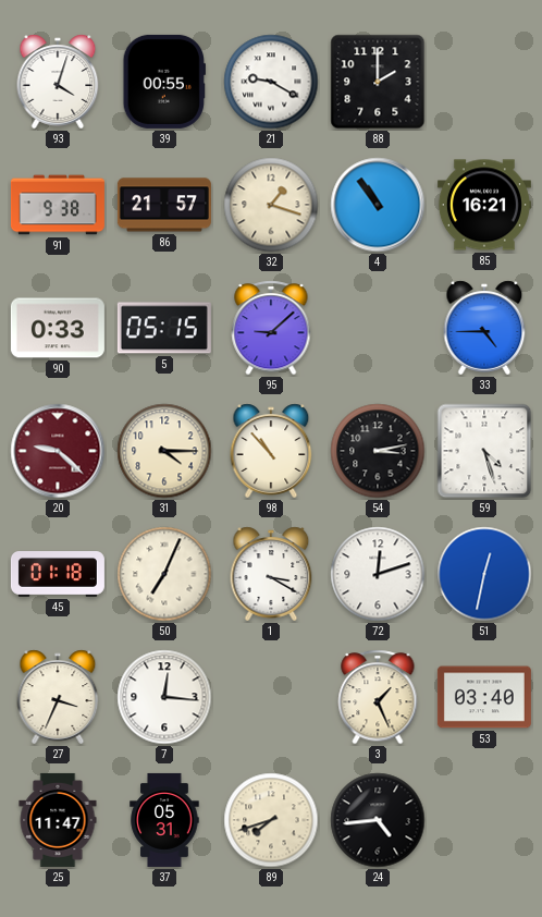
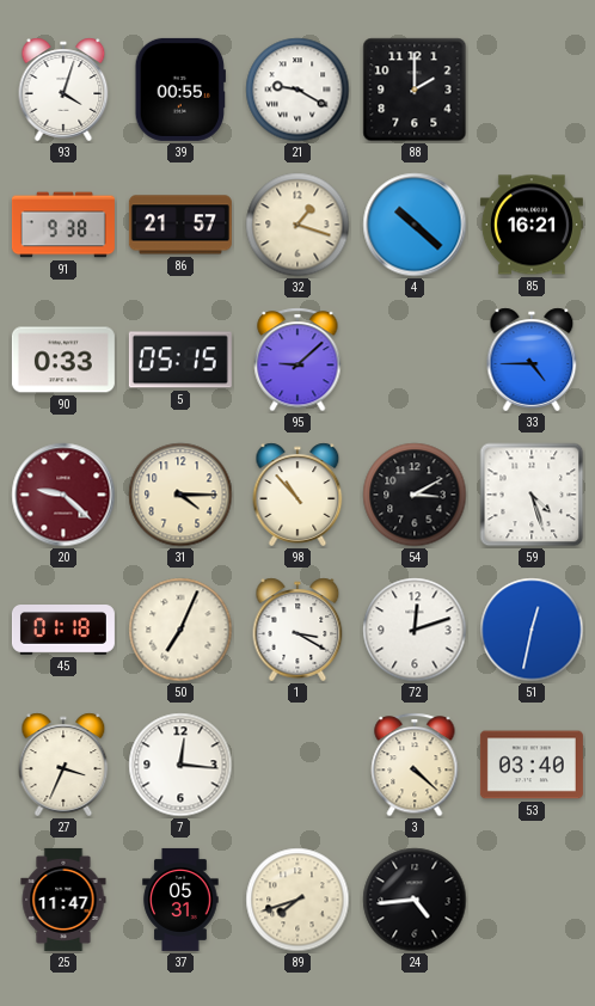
4: 10:54 -> 10:22 (415, 225)
54: 3:13 -> 3:10 (415, 495)
3: 1:26 -> 4:22 (415, 765)
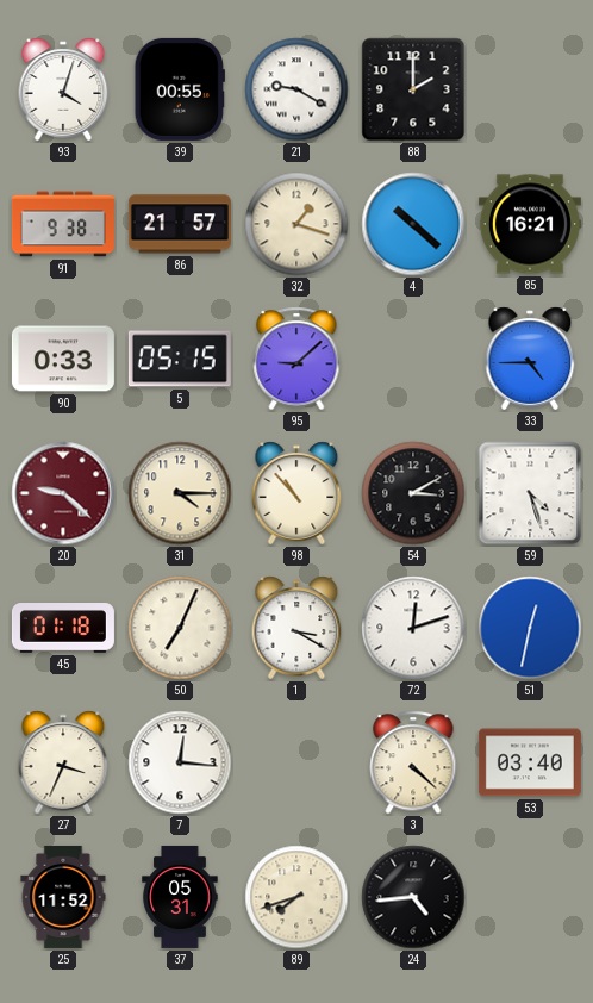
25: 11:47 -> 11:52 (63, 897)
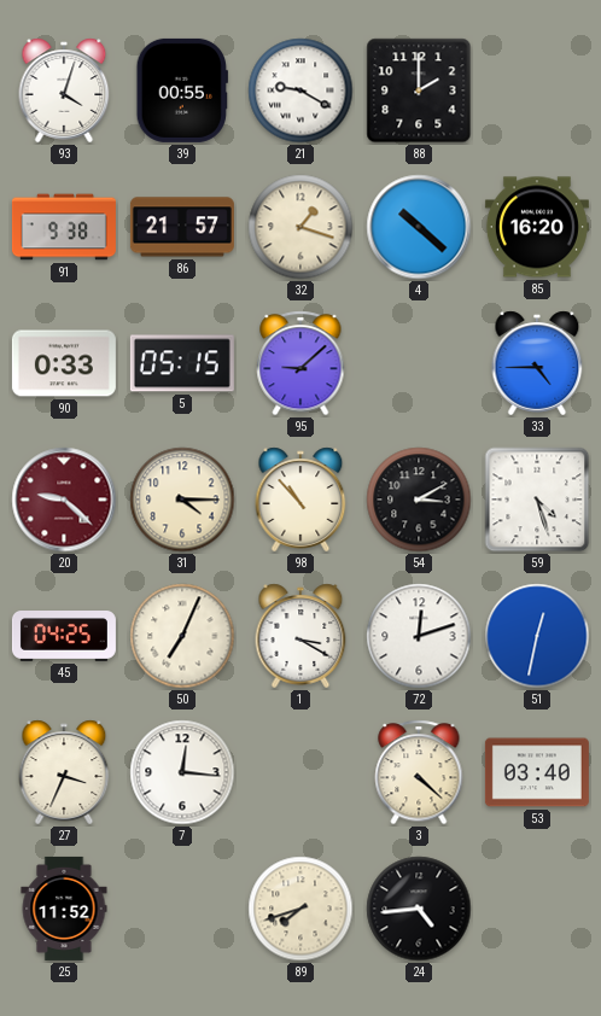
85: 16:21 -> 16:20 (537, 227)
45: 01:18 -> 04:25 (64, 637)
37: 05:31 -> none (180, 897)
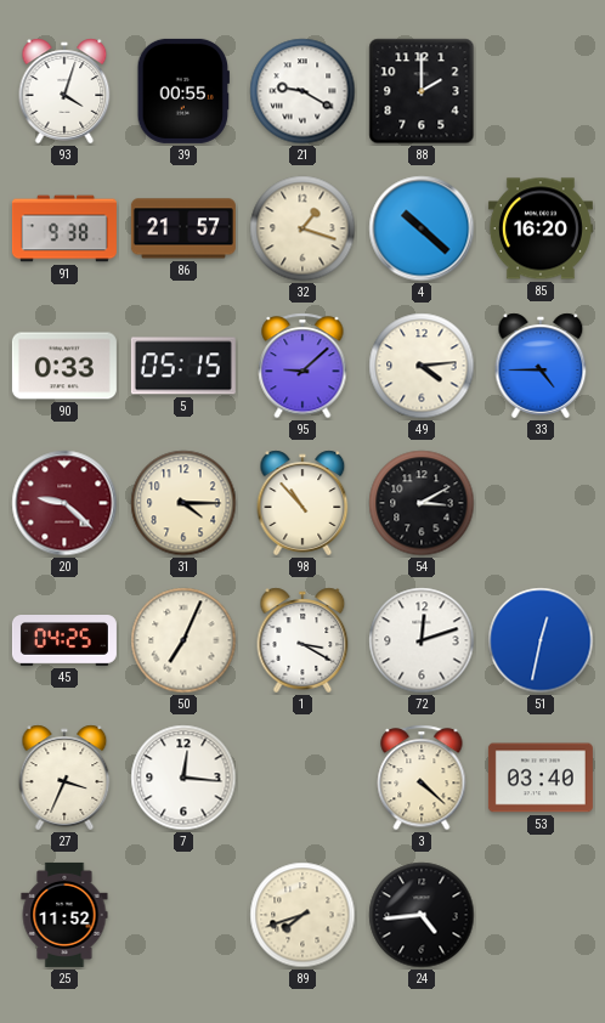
49: none -> 4:14 (422, 366)
59: 4:27 -> none (537, 500)
